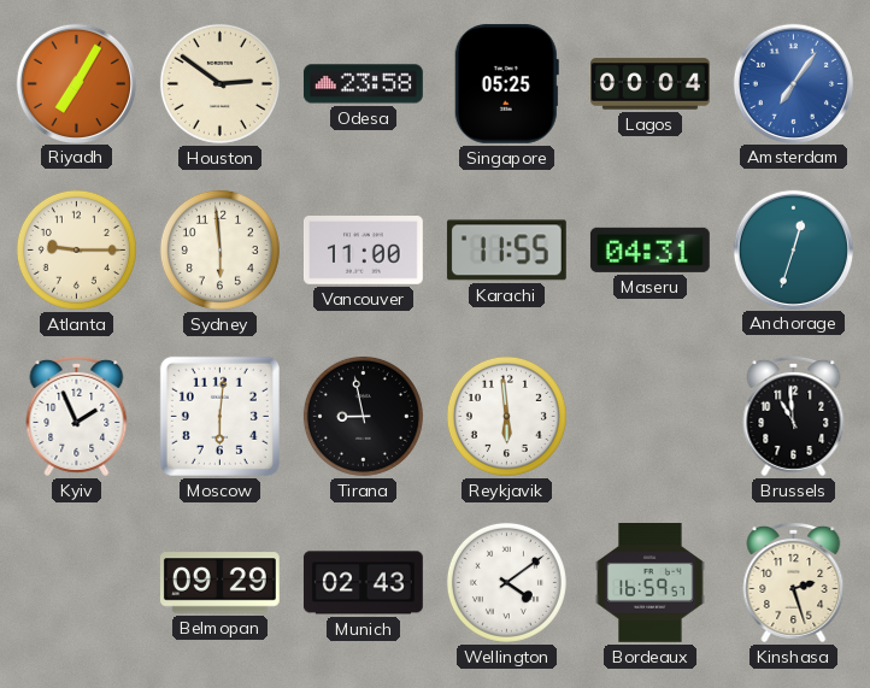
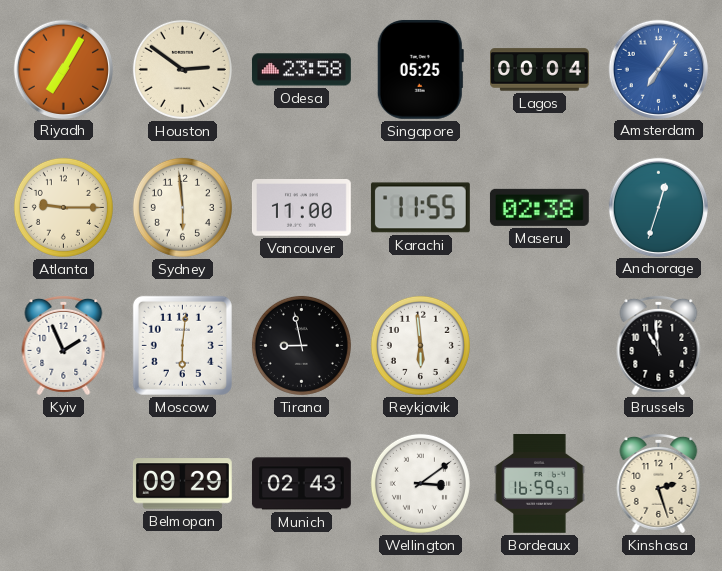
Maseru: 04:31 -> 02:38 (539, 207)
Wellington: 4:09 -> 3:09 (420, 483)
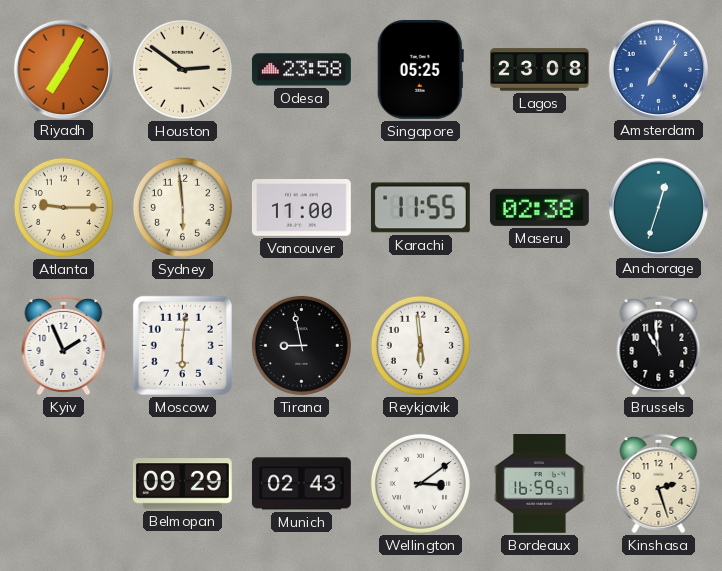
Lagos: 00:04 -> 23:08 (540, 70)
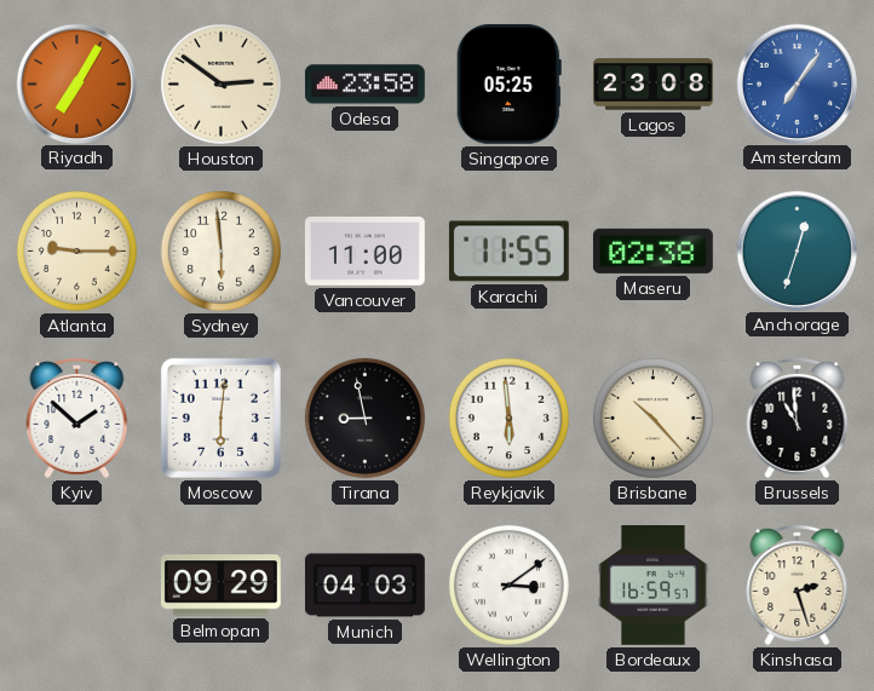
Kyiv: 1:56 -> 1:52 (77, 418)
Brisbane: none -> 10:23 (652, 418)
Munich: 02:43 -> 04:03 (364, 586)
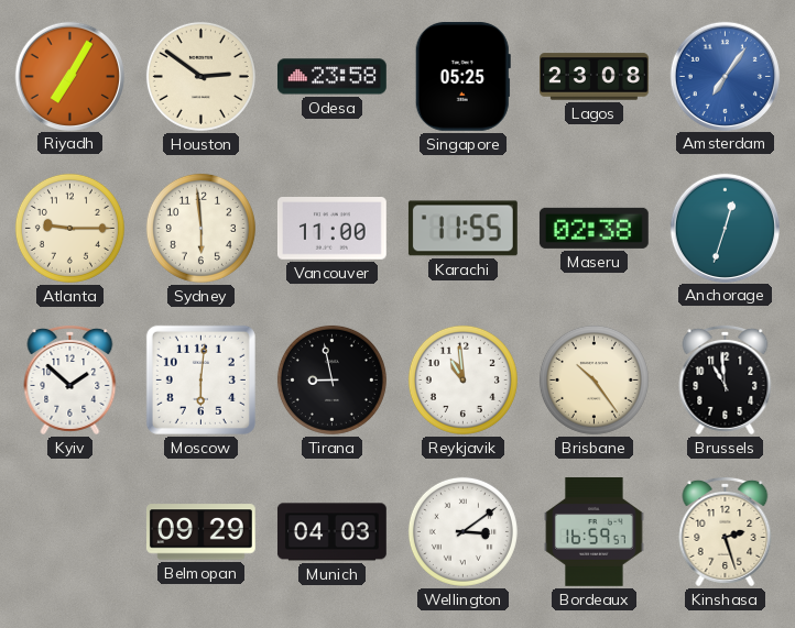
Reykjavik: 5:59 -> 10:59 (462, 379)
Brisbane: 10:23 -> 10:24 (593, 379)
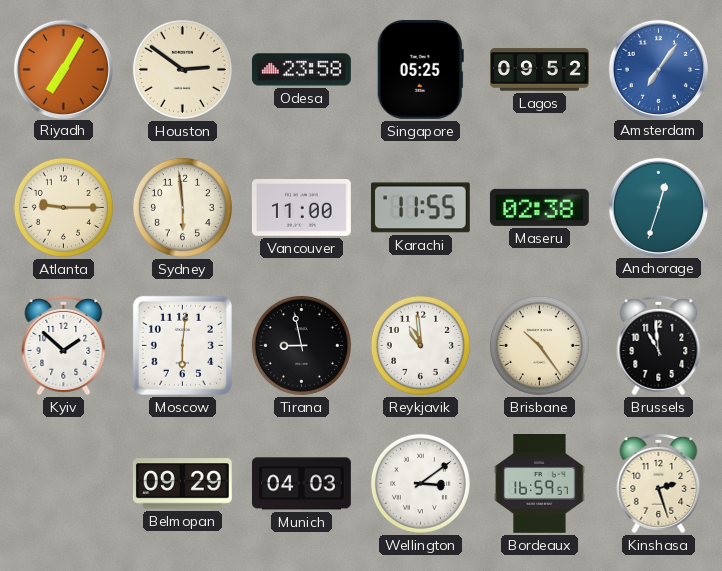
Lagos: 23:08 -> 09:52 (540, 70)
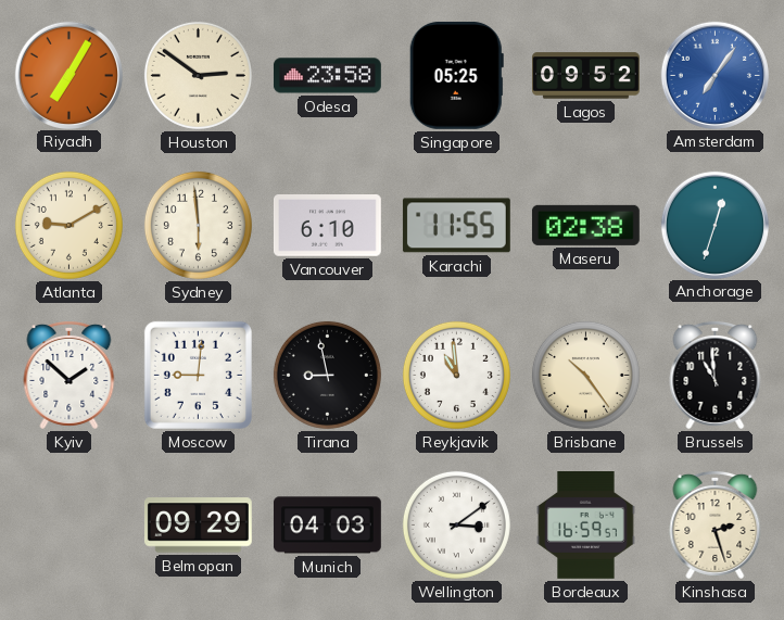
Atlanta: 9:15 -> 9:10 (68, 225)
Vancouver: 11:00 -> 6:10 (327, 226)
Moscow: 6:01 -> 9:01 (198, 375)
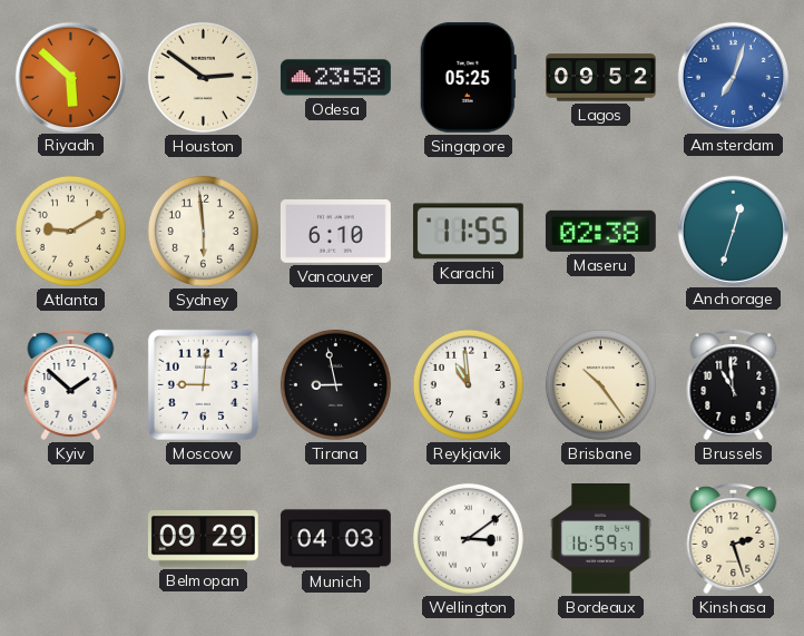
Riyadh: 7:05 -> 5:52 (70, 77)
Amsterdam: 7:06 -> 7:03 (733, 77)
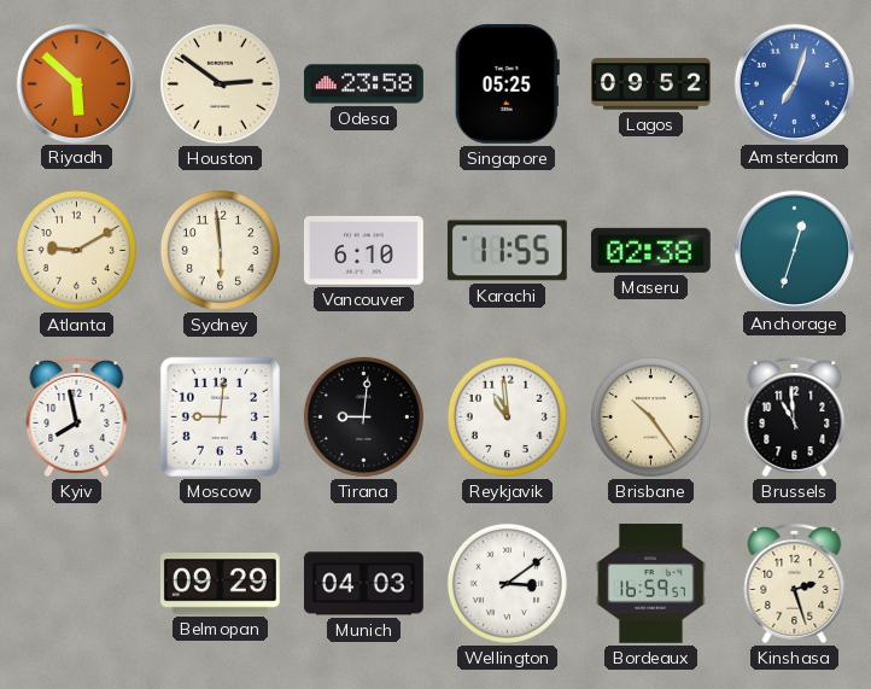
Kyiv: 1:52 -> 7:58 (77, 416)
Tirana: 8:58 -> 9:01 (363, 416)
